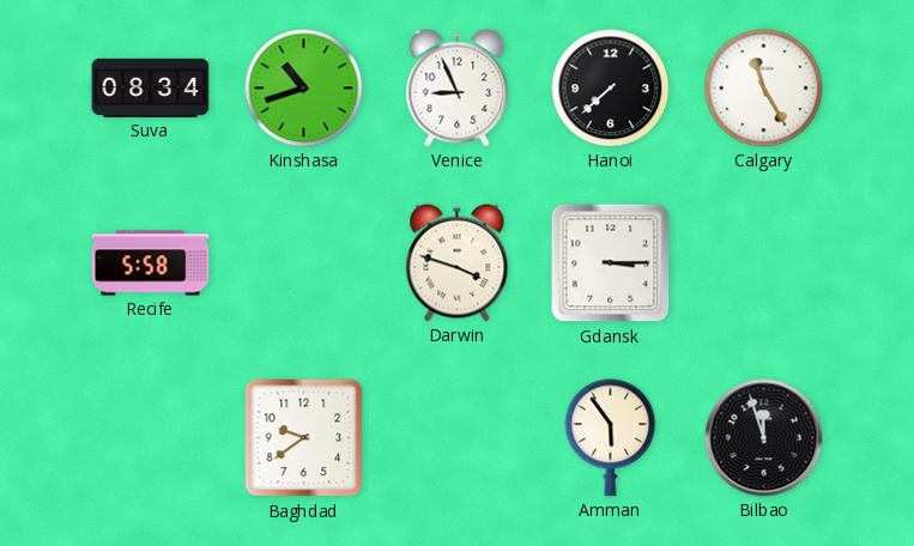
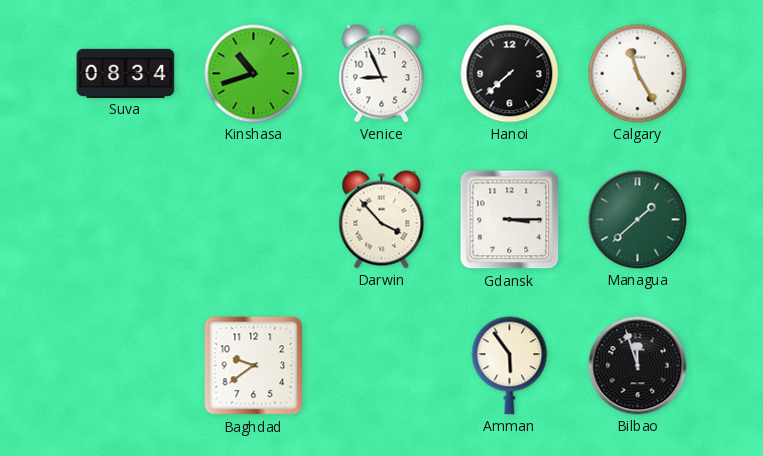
Recife: 5:58 -> none (151, 263)
Darwin: 3:48 -> 3:53 (382, 220)
Managua: none -> 1:38 (638, 220)
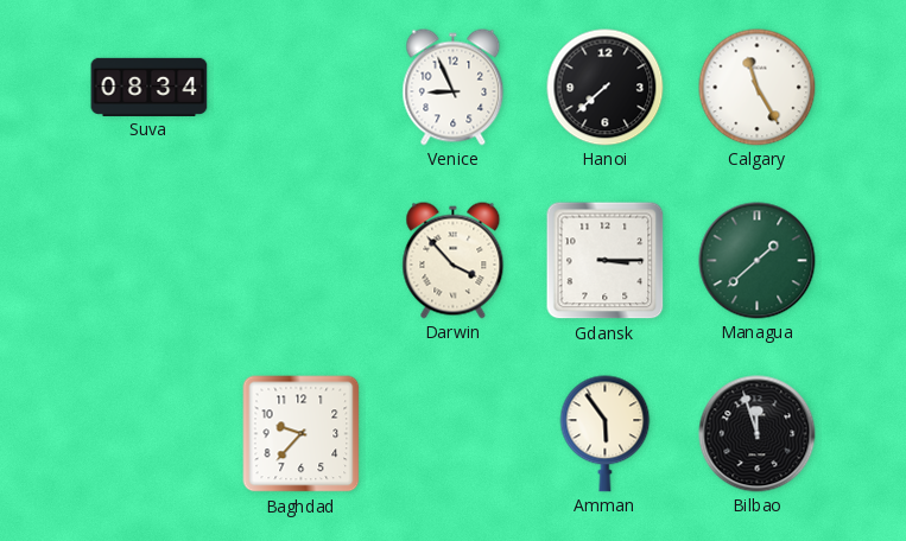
Kinshasa: 10:42 -> none (254, 74)
Baghdad: 9:39 -> 9:37 (302, 434)
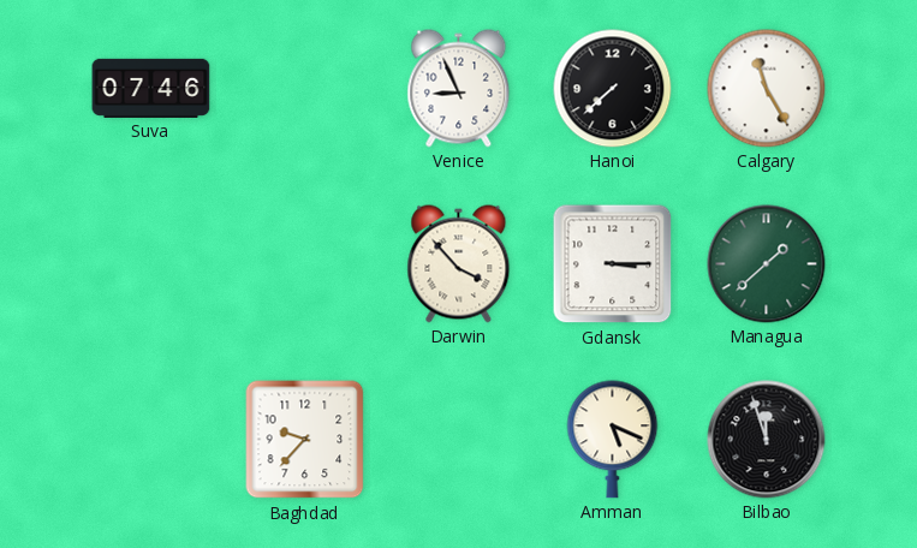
Suva: 08:34 -> 07:46 (151, 88)
Amman: 5:54 -> 5:19 (613, 440)
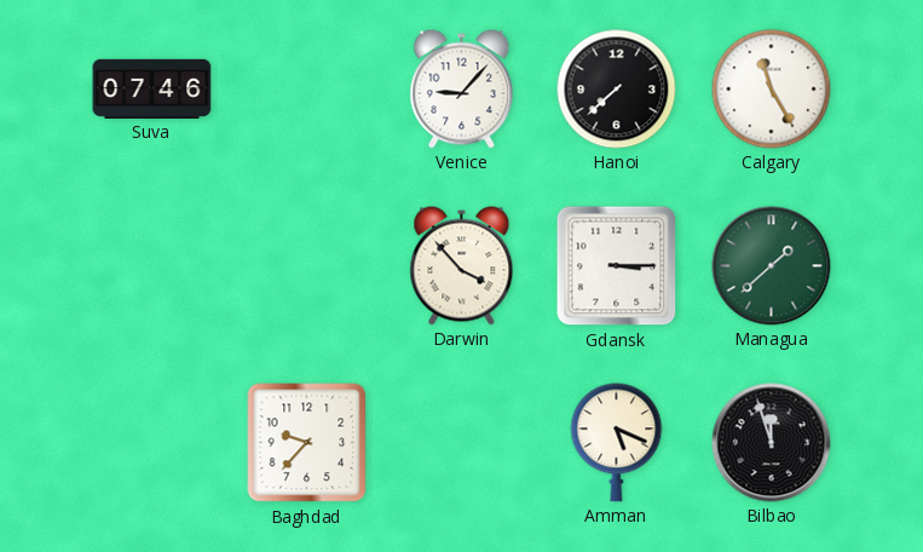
Venice: 8:56 -> 9:07 (462, 90)
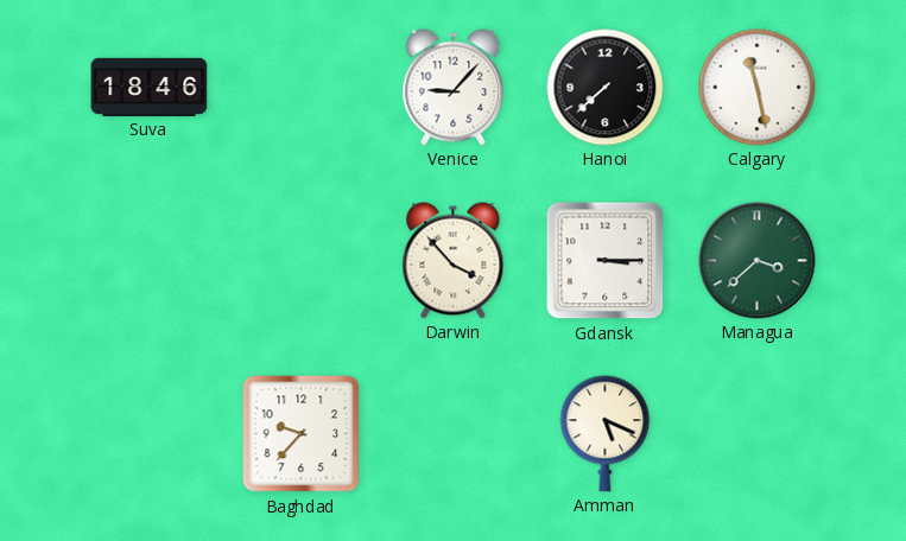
Suva: 07:46 -> 18:46 (150, 87)
Calgary: 11:25 -> 11:28 (758, 88)
Managua: 1:38 -> 3:38 (758, 261)
Bilbao: 11:57 -> none (772, 443)
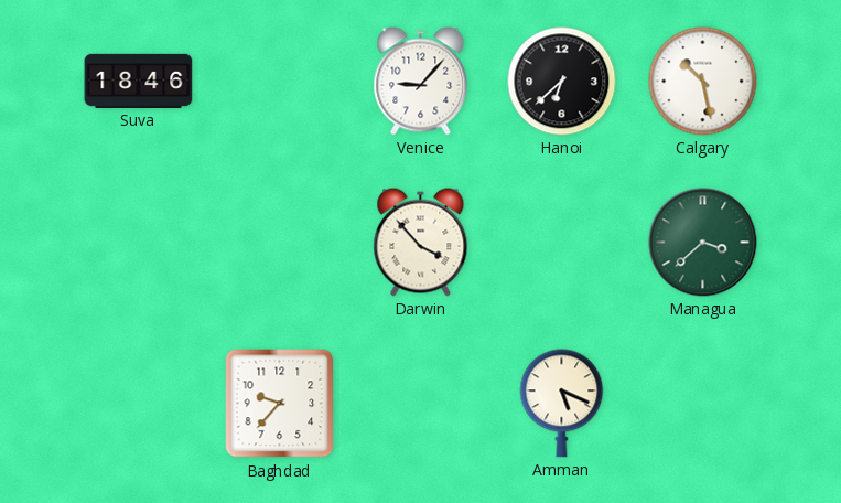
Hanoi: 7:38 -> 6:38 (562, 82)
Calgary: 11:28 -> 10:28 (703, 82)
Gdansk: 3:15 -> none (606, 261)
